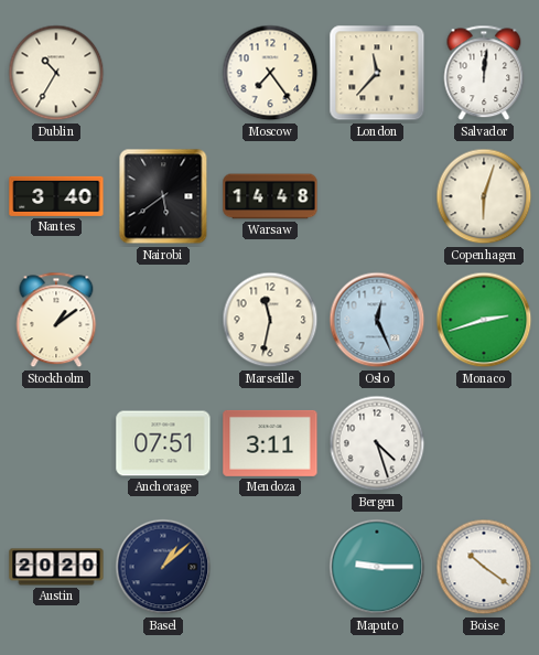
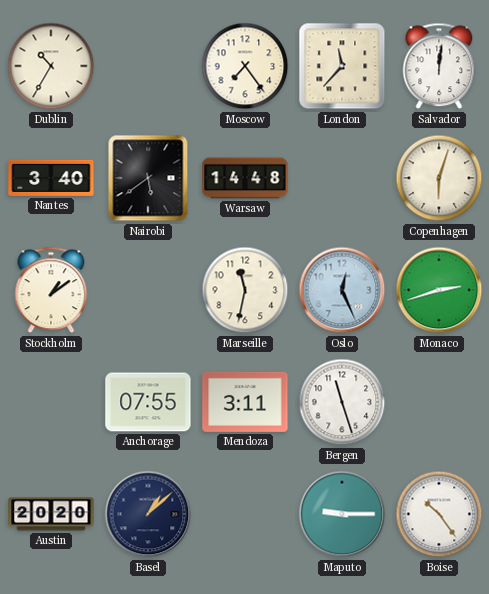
Anchorage: 07:51 -> 07:55 (148, 402)
Bergen: 4:27 -> 11:27 (342, 402)
Boise: 10:21 -> 10:24 (439, 514)
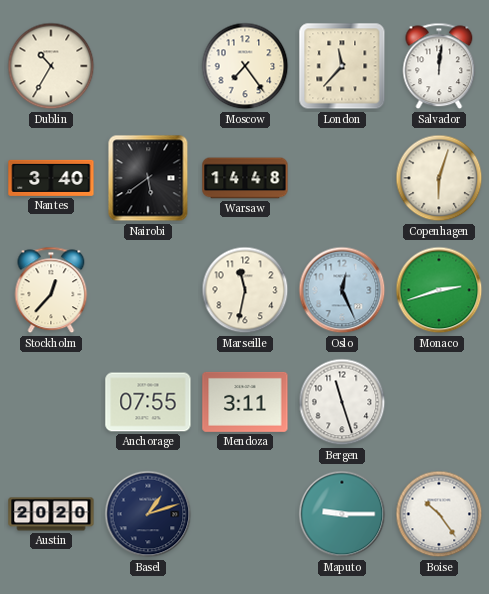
Stockholm: 1:09 -> 12:37 (51, 290)
Basel: 1:08 -> 1:12 (148, 514)
